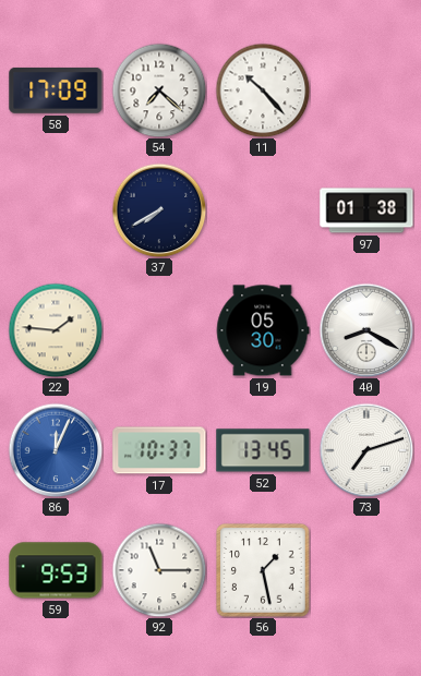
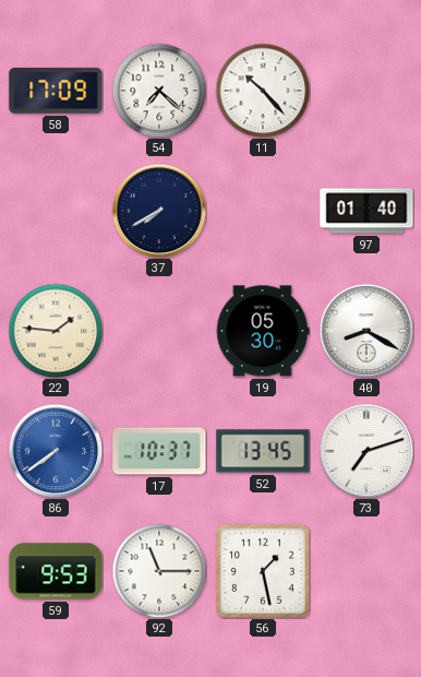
97: 01:38 -> 01:40 (366, 211)
86: 12:04 -> 7:39 (56, 451)
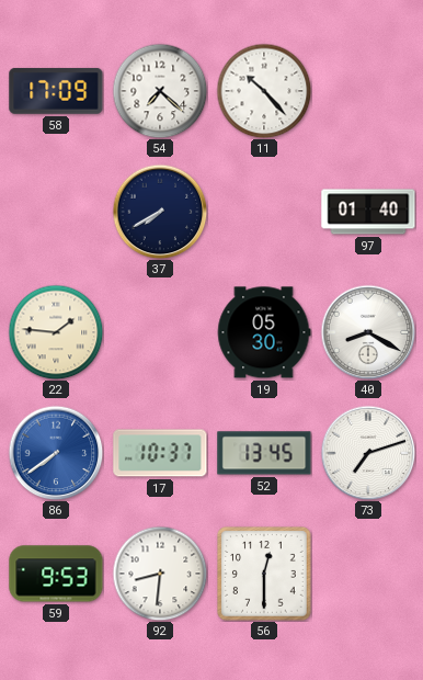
92: 11:15 -> 8:31 (160, 574)
56: 1:28 -> 12:30 (264, 574)
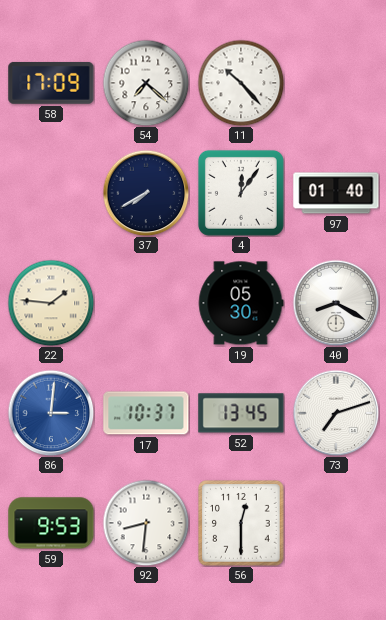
4: none -> 12:06 (241, 193)
86: 7:39 -> 3:01 (51, 413)
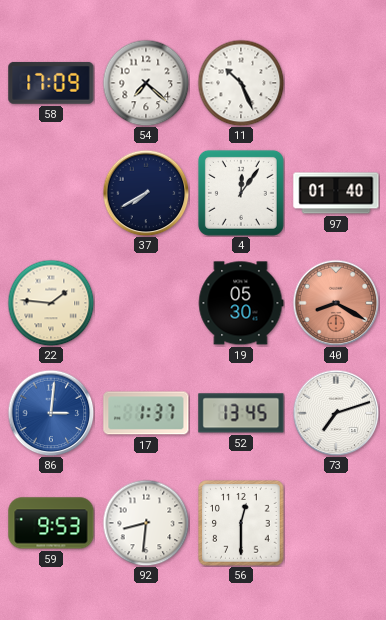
11: 10:23 -> 10:26 (241, 83)
40 dial: white -> salmon (336, 303)
17: 10:37 -> 1:37 (146, 413)
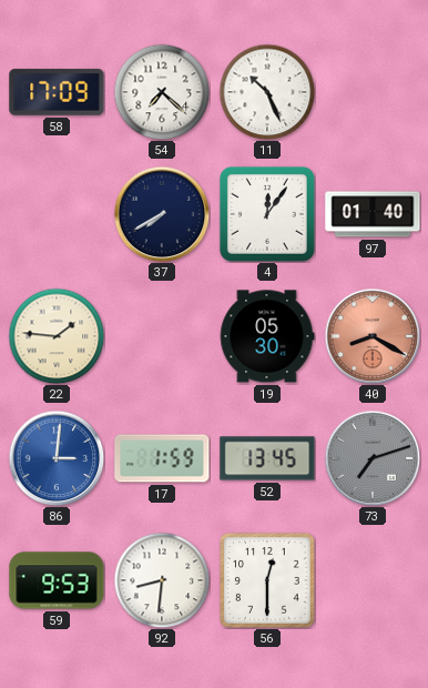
17: 1:37 -> 1:59 (162, 458)
73 dial: white -> grey (373, 458)
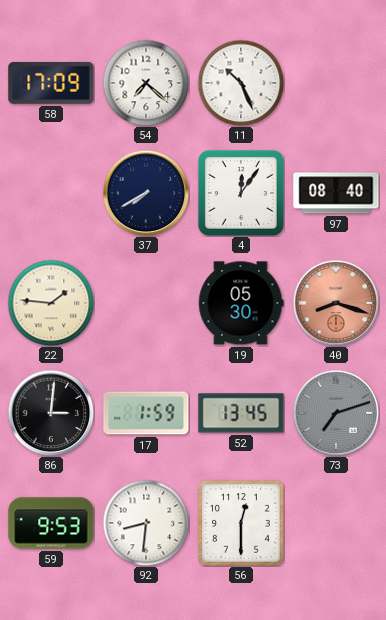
97: 01:40 -> 08:40 (336, 193)
40: 8:20 -> 8:18 (336, 303)
86 dial: blue -> black (51, 413)
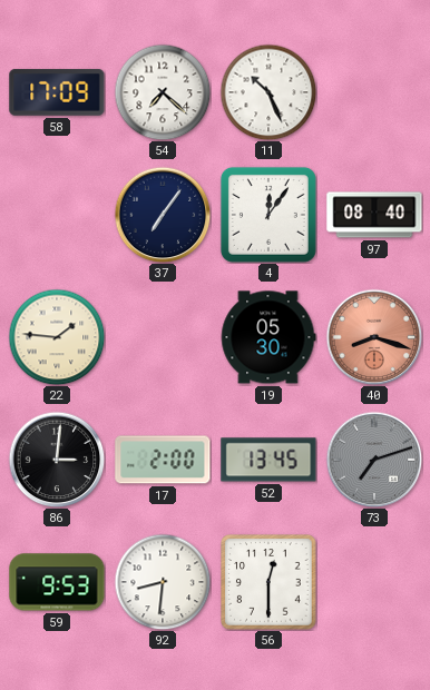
37: 7:40 -> 7:06 (163, 215)
17: 1:59 -> 2:00 (163, 460)
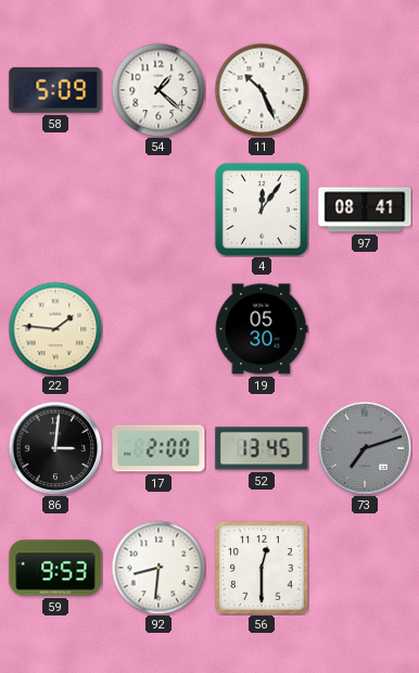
58: 17:09 -> 5:09 (55, 90)
54: 7:22 -> 1:22 (158, 90)
37: 7:06 -> none (163, 215)
97: 08:40 -> 08:41 (365, 209)
40: 8:18 -> none (374, 337)
